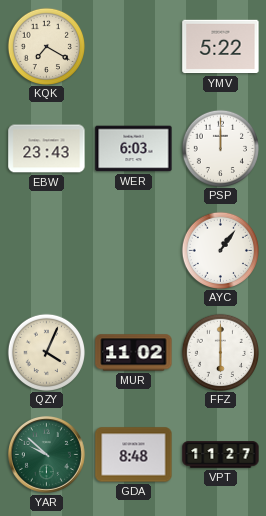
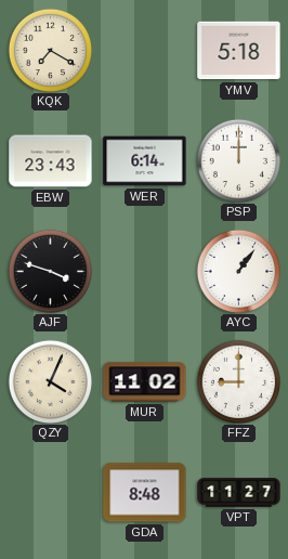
YMV: 5:22 -> 5:18 (239, 51)
WER: 6:03 -> 6:14 (145, 161)
AJF: none -> 3:48 (50, 271)
FFZ: 6:00 -> 9:00 (238, 381)
YAR: 9:52 -> none (46, 454)
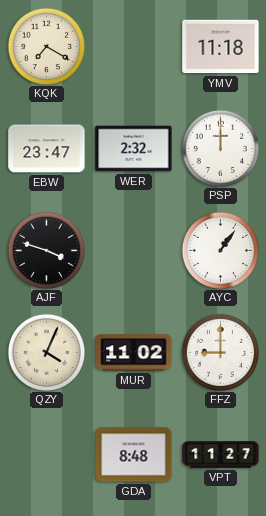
YMV: 5:18 -> 11:18 (221, 47)
EBW: 23:43 -> 23:47 (47, 149)
WER: 6:14 -> 2:32 (134, 149)
